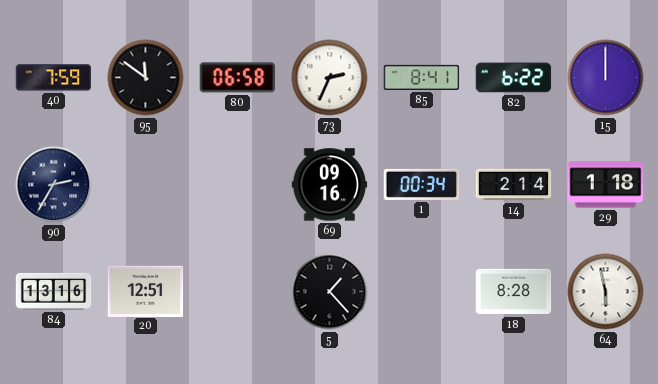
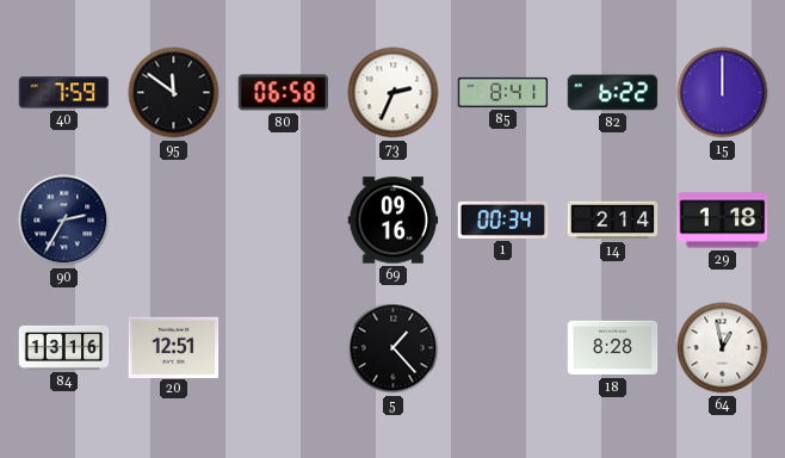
64: 5:58 -> 12:58 (723, 348)
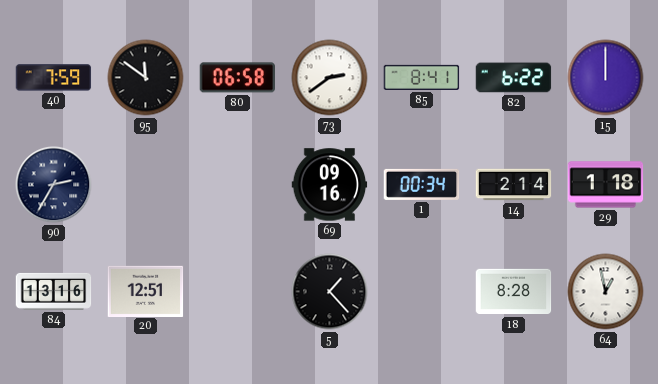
73: 2:34 -> 2:39 (330, 78)
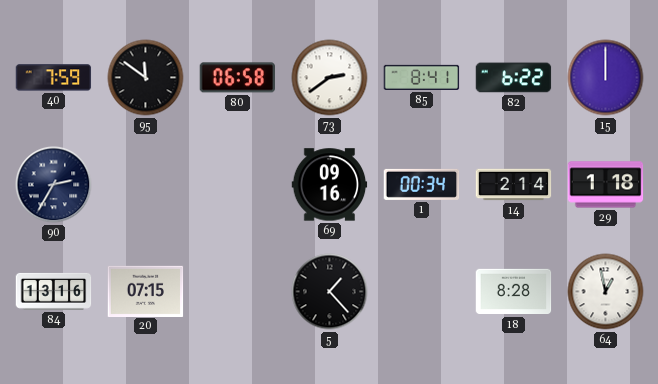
20: 12:51 -> 07:15 (146, 291)
